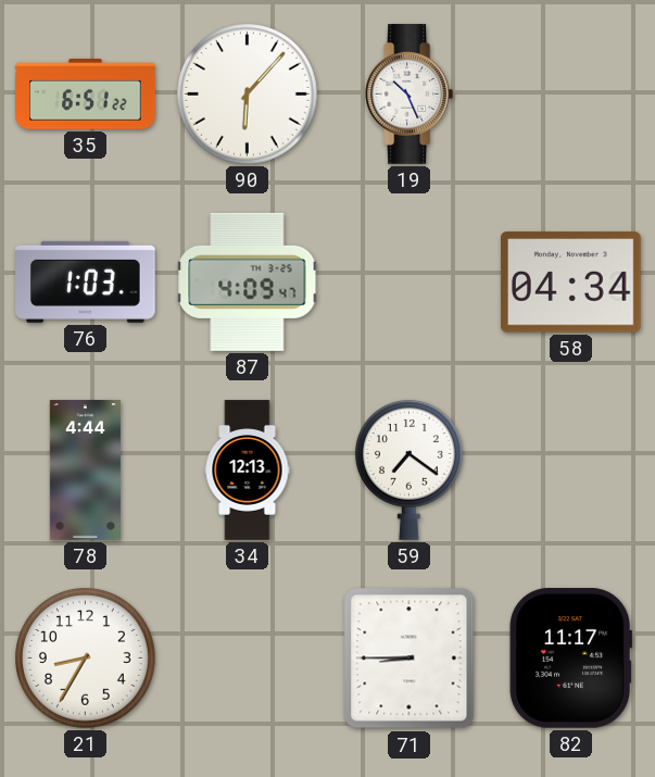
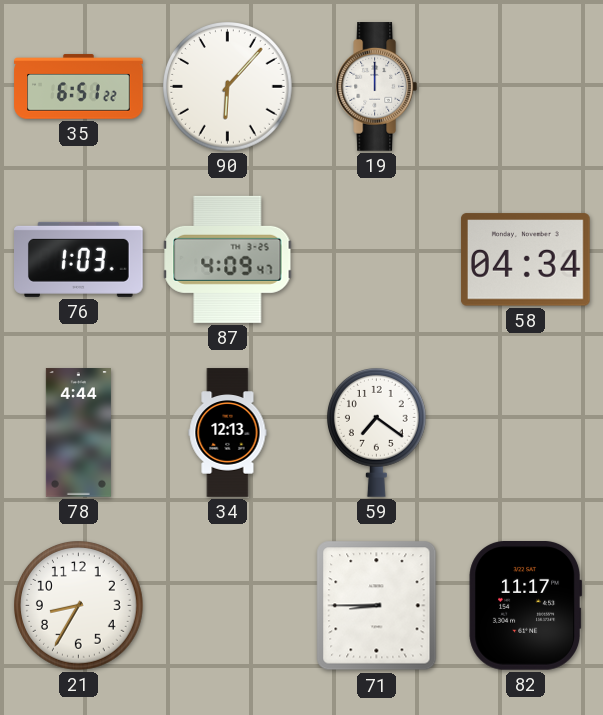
19: 10:26 -> 12:00 (376, 87)
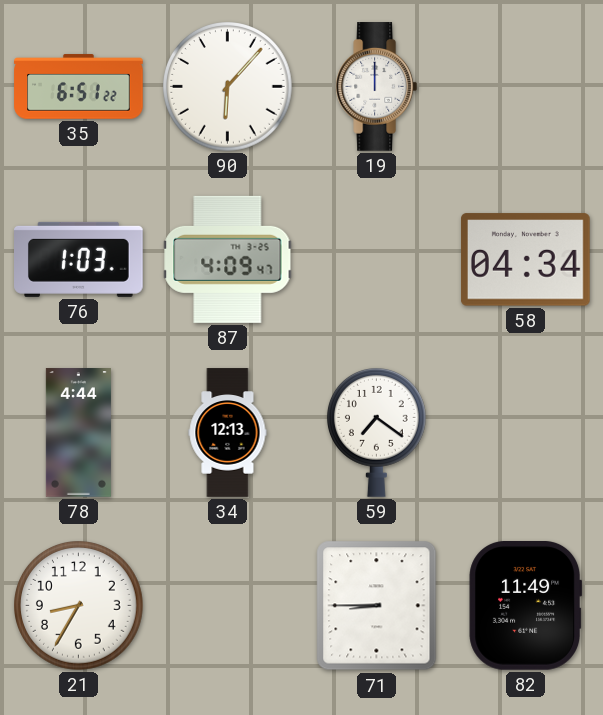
82: 11:17 -> 11:49 (526, 606)
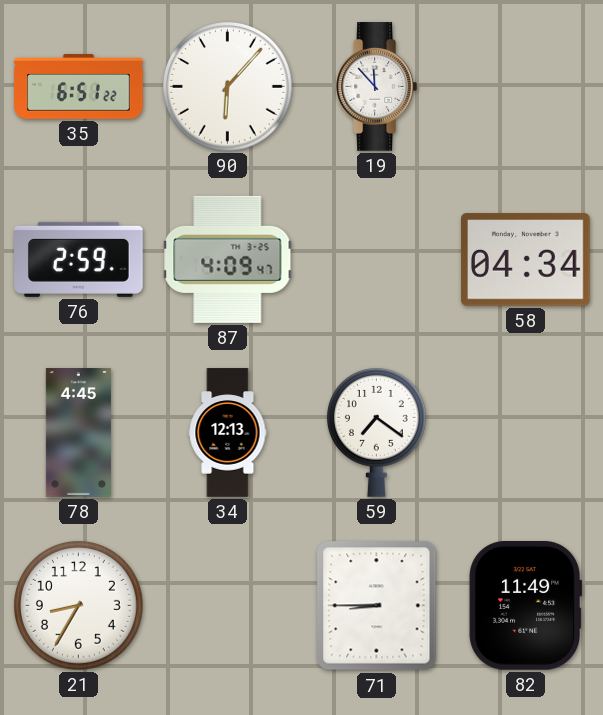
19: 12:00 -> 11:53 (376, 87)
76: 1:03 -> 2:59 (79, 259)
78: 4:44 -> 4:45 (78, 433)
